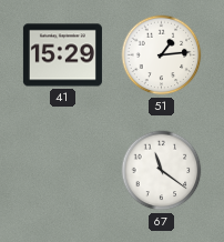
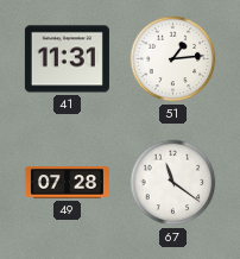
41: 15:29 -> 11:31 (67, 59)
49: none -> 07:28 (67, 183)
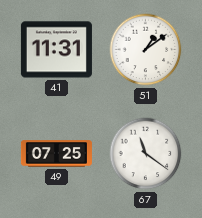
51: 1:14 -> 1:09 (146, 50)
49: 07:28 -> 07:25 (56, 154)
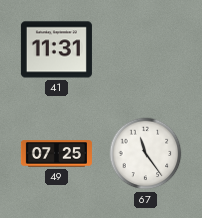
51: 1:09 -> none (146, 50)
67: 11:21 -> 11:24 (146, 154)
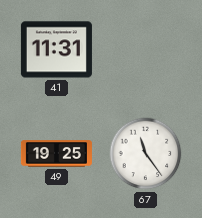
49: 07:25 -> 19:25 (56, 154)
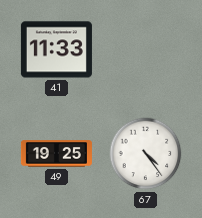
41: 11:31 -> 11:33 (56, 50)
67: 11:24 -> 4:24 (146, 154)
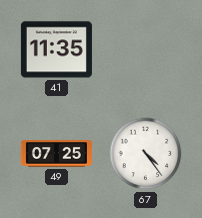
41: 11:33 -> 11:35 (56, 50)
49: 19:25 -> 07:25 (56, 154)
